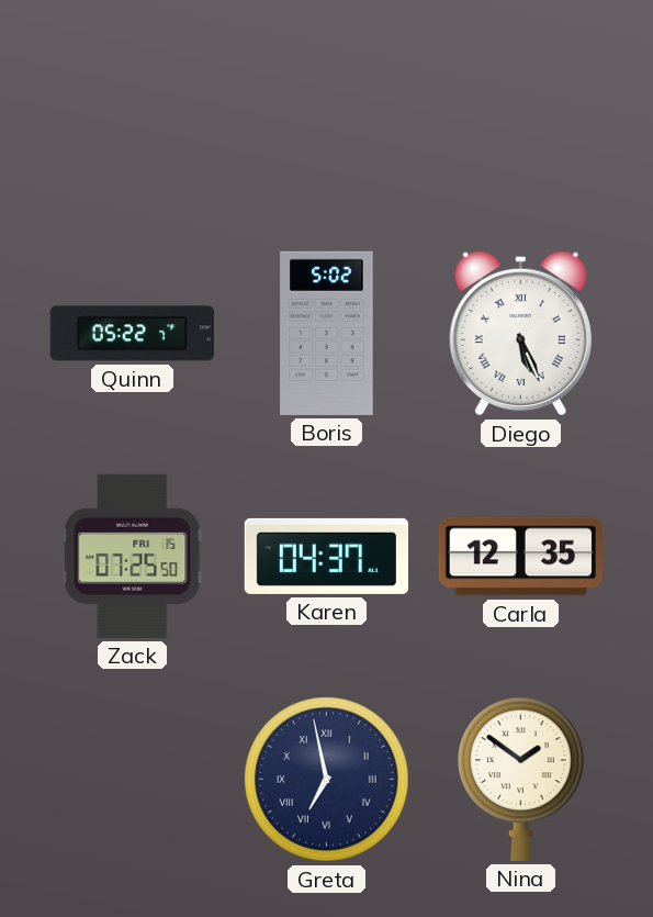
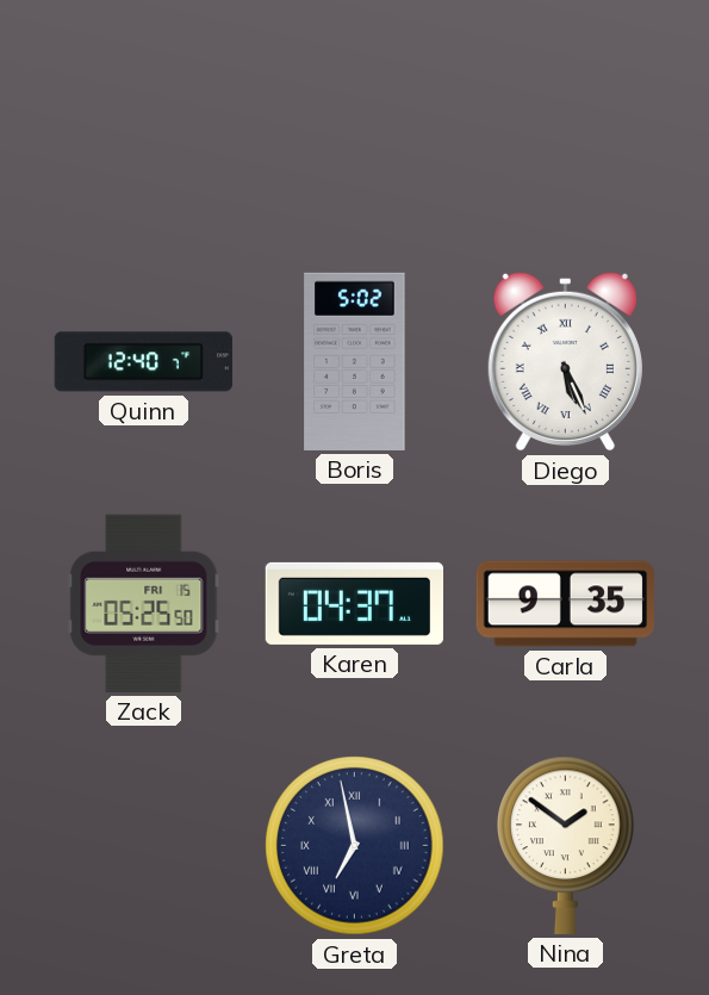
Quinn: 05:22 -> 12:40 (143, 362)
Zack: 07:25 -> 05:25 (144, 603)
Carla: 12:35 -> 9:35 (565, 604)
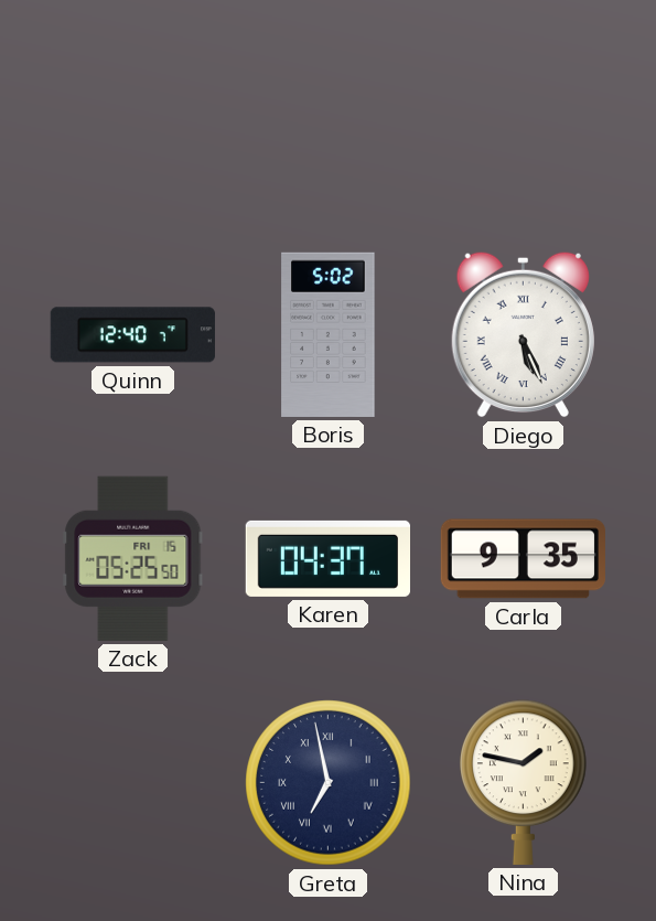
Nina: 1:51 -> 1:47 (524, 782)
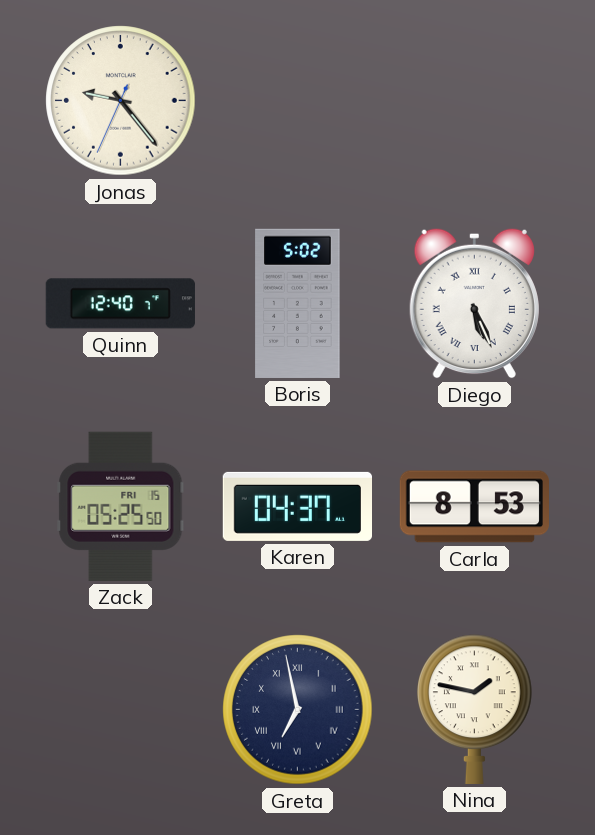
Jonas: none -> 9:23 (121, 101)
Carla: 9:35 -> 8:53 (474, 507)
